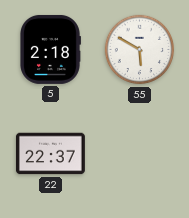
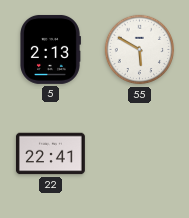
5: 2:18 -> 2:13 (50, 49)
22: 22:37 -> 22:41 (50, 154)
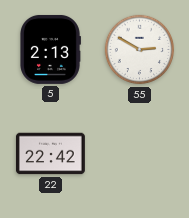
55: 5:50 -> 2:50 (140, 50)
22: 22:41 -> 22:42 (50, 154)
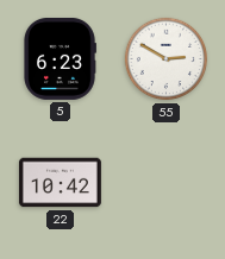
5: 2:13 -> 6:23 (60, 58)
22: 22:42 -> 10:42 (60, 183)
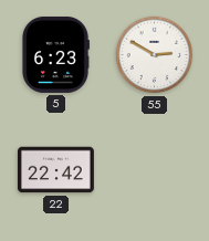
22: 10:42 -> 22:42 (55, 170)
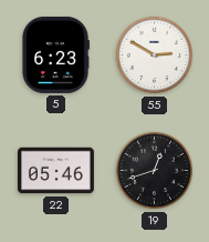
22: 22:42 -> 05:46 (55, 171)
19: none -> 12:42 (155, 171)
